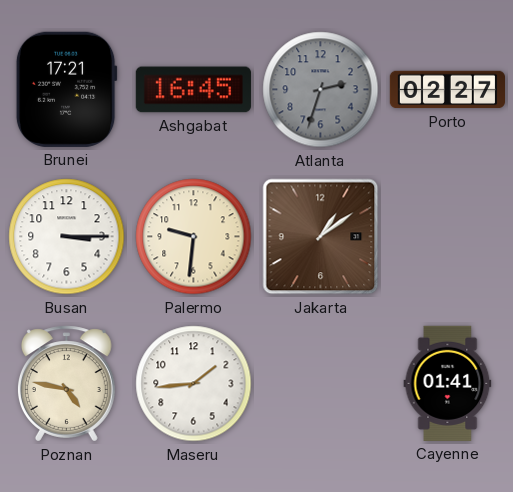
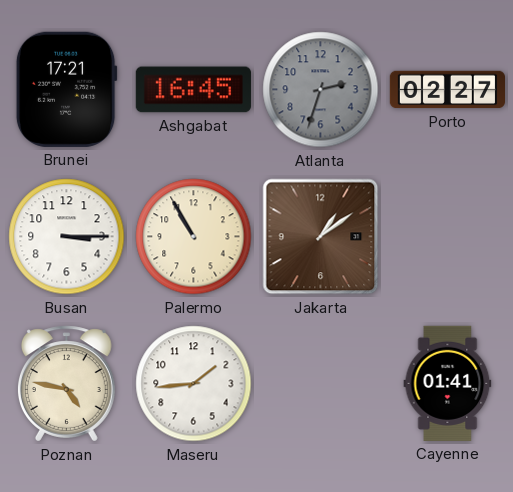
Palermo: 9:31 -> 10:55 (194, 237)
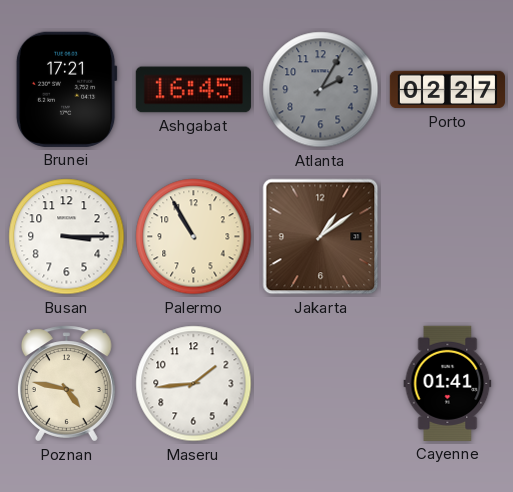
Atlanta: 2:33 -> 2:05 (321, 90)
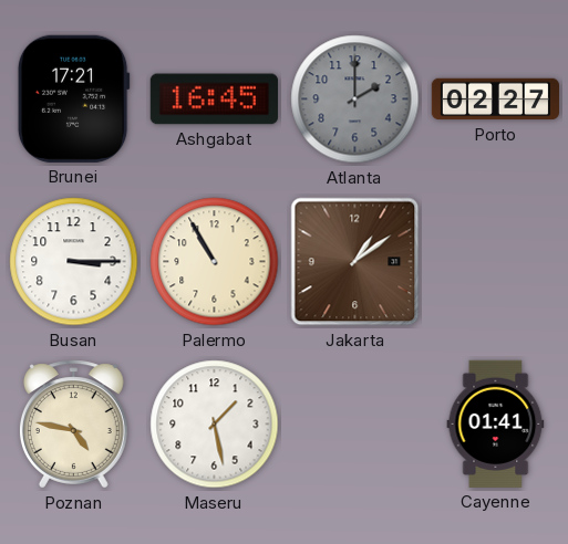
Atlanta: 2:05 -> 2:00 (355, 100)
Maseru: 1:44 -> 1:28 (215, 425)
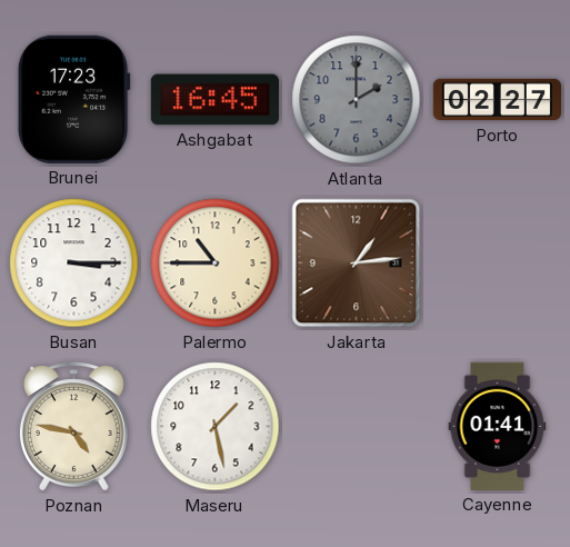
Brunei: 17:21 -> 17:23 (73, 99)
Palermo: 10:55 -> 10:45 (216, 263)
Jakarta: 1:09 -> 1:14 (357, 263)
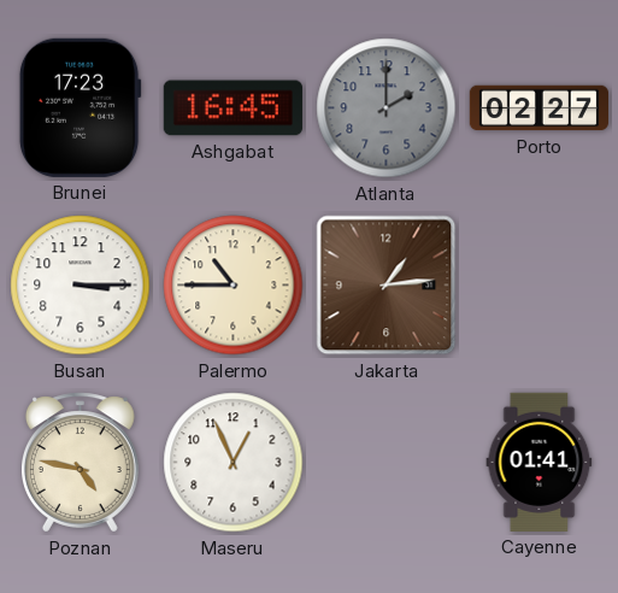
Maseru: 1:28 -> 12:56 (234, 463)
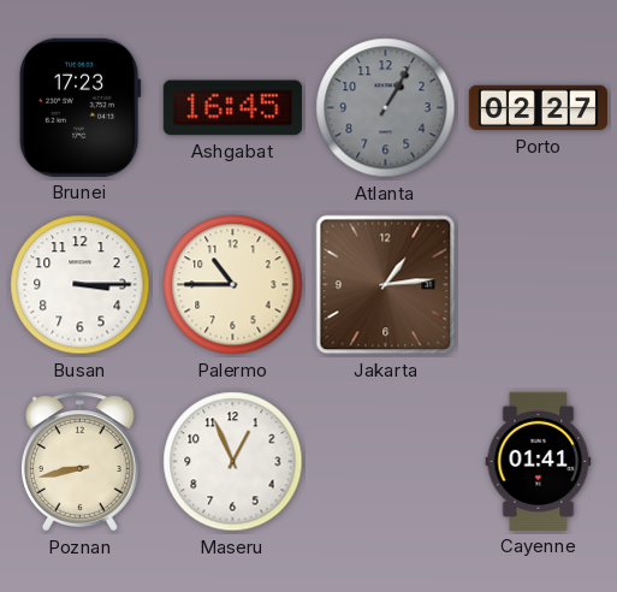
Atlanta: 2:00 -> 1:05 (386, 108)
Poznan: 4:47 -> 8:43 (79, 462)
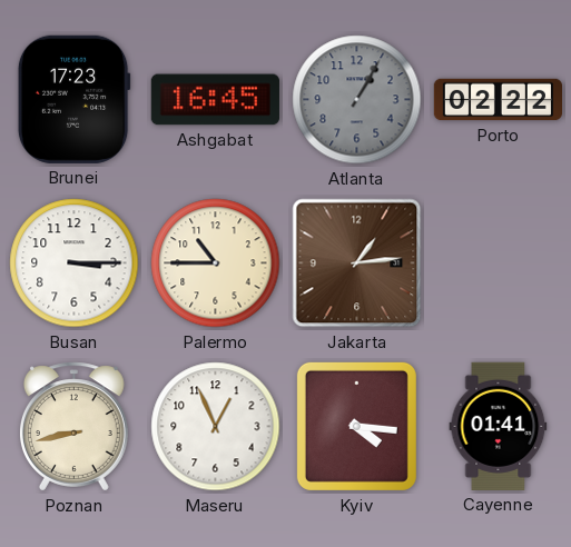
Porto: 02:27 -> 02:22 (498, 100)
Kyiv: none -> 4:16 (356, 426)
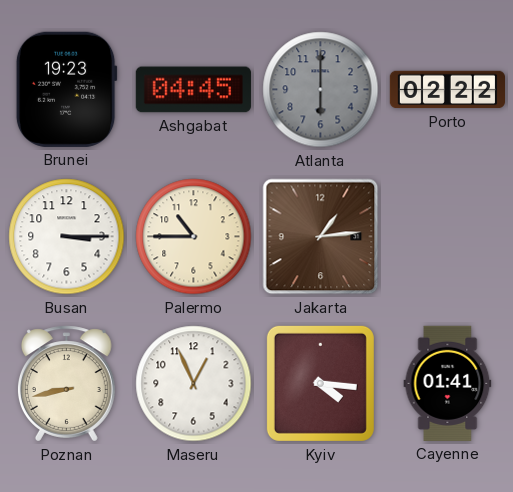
Brunei: 17:23 -> 19:23 (66, 89)
Ashgabat: 16:45 -> 04:45 (193, 90)
Atlanta: 1:05 -> 6:00 (321, 90)
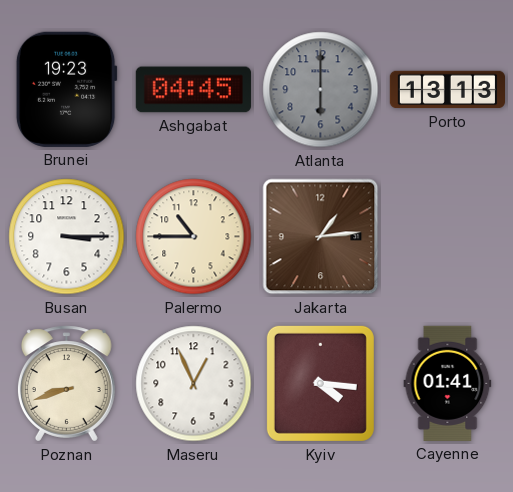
Porto: 02:22 -> 13:13 (447, 90)
Poznan: 8:43 -> 8:42 (66, 384)
